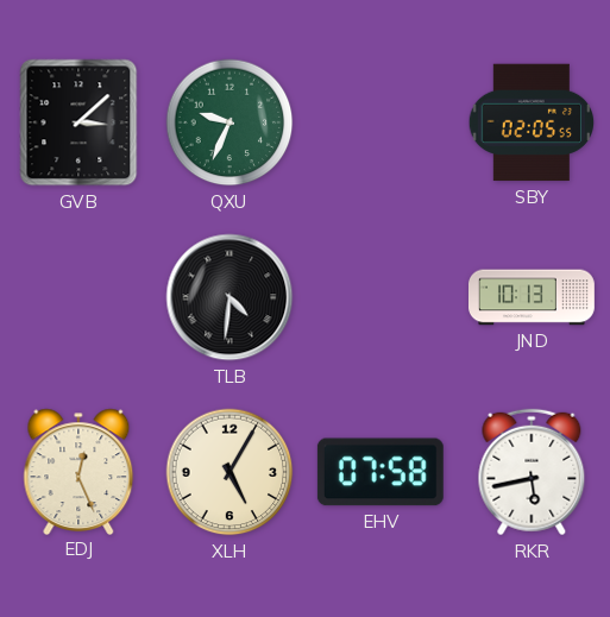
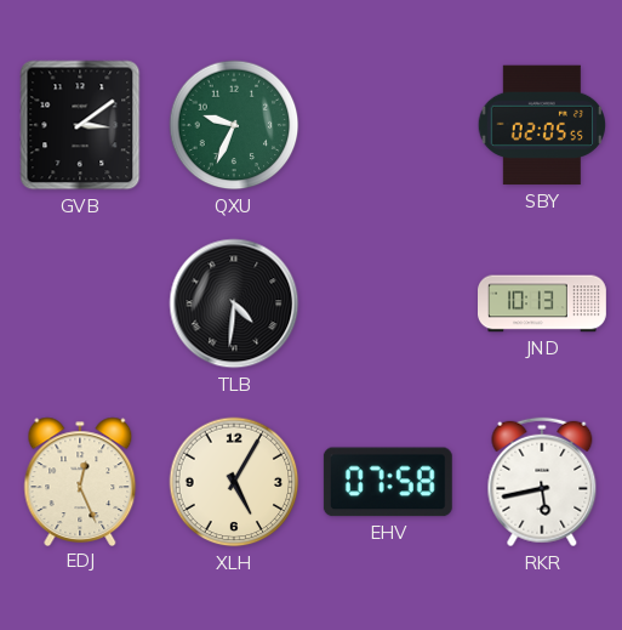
GVB: 3:08 -> 3:09 (80, 125)
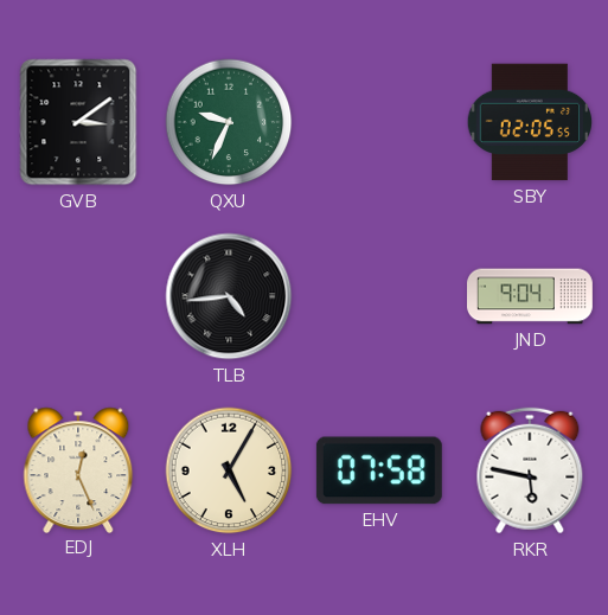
TLB: 4:31 -> 4:44 (229, 296)
JND: 10:13 -> 9:04 (531, 296)
RKR: 5:43 -> 5:47 (530, 470)
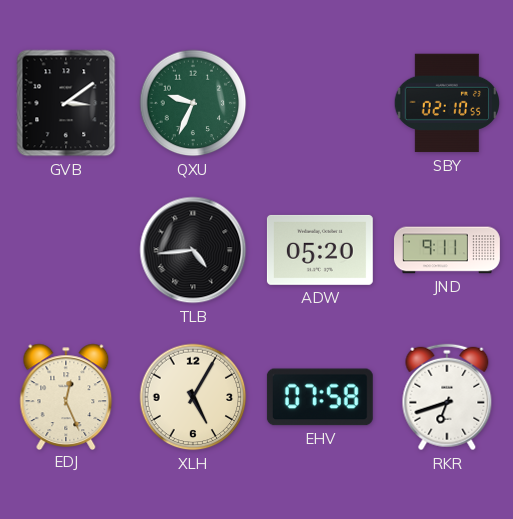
SBY: 02:05 -> 02:10 (446, 103)
ADW: none -> 05:20 (320, 250)
JND: 9:04 -> 9:11 (448, 250)
RKR: 5:47 -> 6:42 (447, 397)
